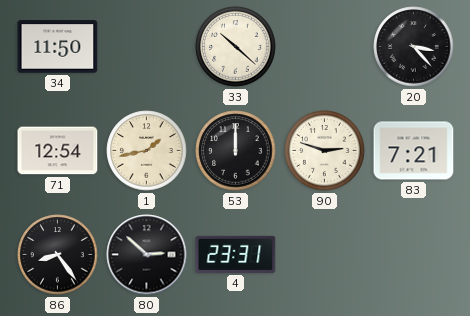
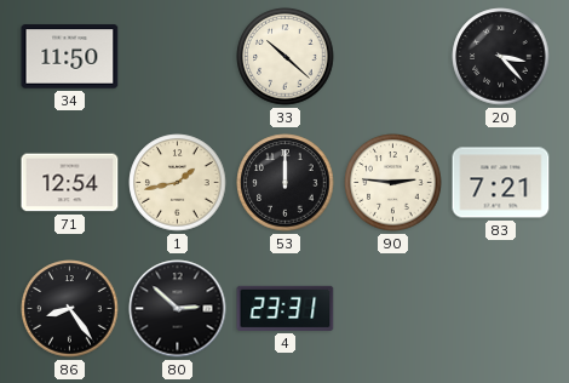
90: 2:48 -> 2:46 (393, 183)
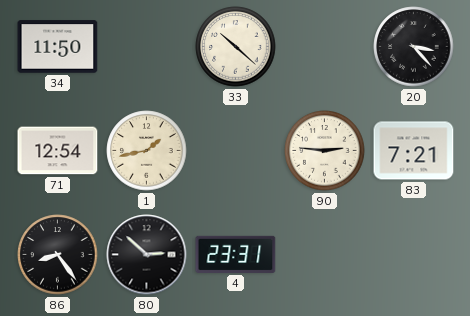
53: 12:00 -> none (286, 183)
